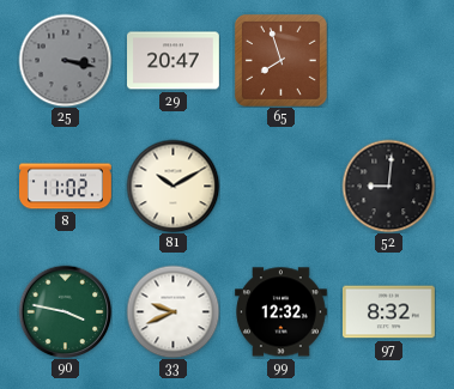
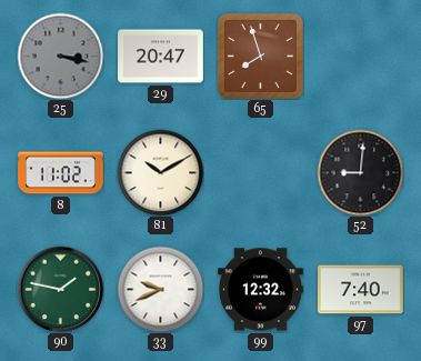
90: 3:47 -> 1:47 (60, 289)
97: 8:32 -> 7:40 (361, 290)
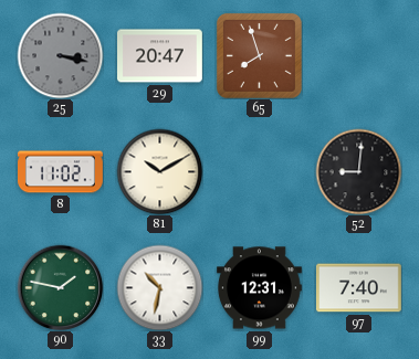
33: 9:41 -> 10:32 (159, 287)
99: 12:32 -> 12:31 (260, 288)
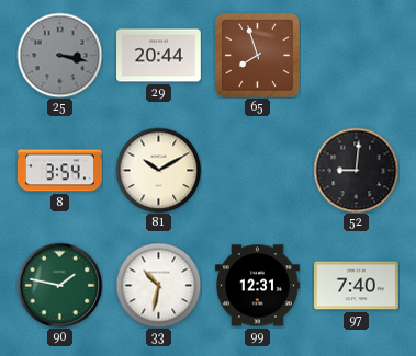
29: 20:47 -> 20:44 (159, 56)
8: 11:02 -> 3:54 (60, 171)
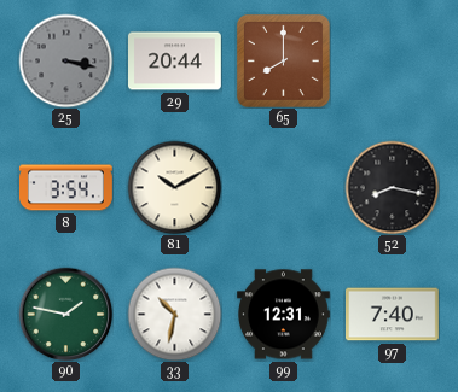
65: 7:57 -> 8:00 (283, 60)
52: 9:01 -> 8:17 (392, 187)
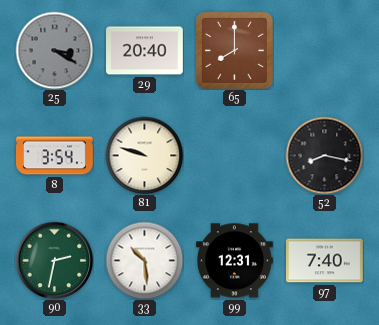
25: 3:17 -> 3:20 (54, 50)
29: 20:44 -> 20:40 (145, 51)
81: 10:10 -> 9:48 (144, 155)
90: 1:47 -> 2:32 (54, 260)
33: 10:32 -> 10:29 (144, 260)
